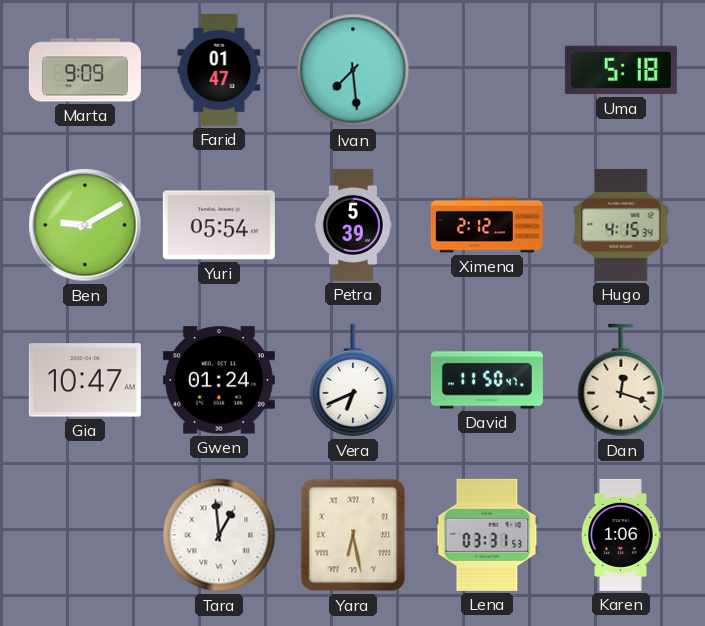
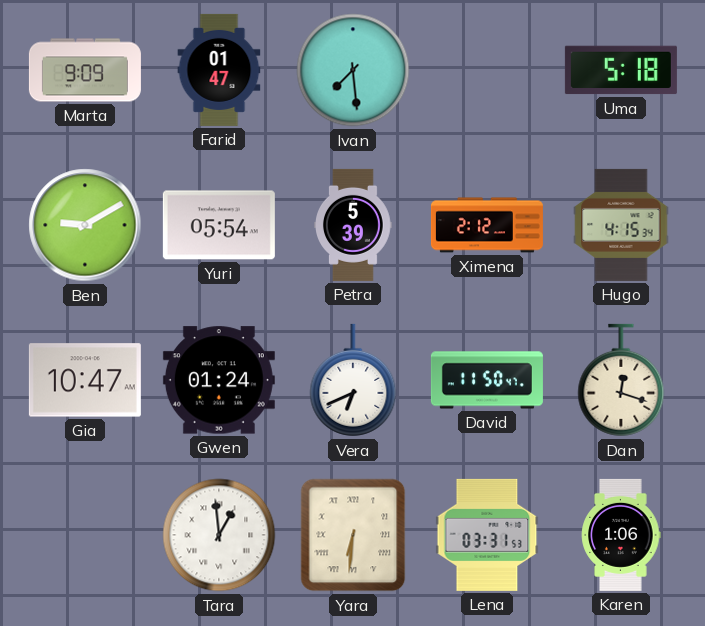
Yara: 6:28 -> 6:31 (353, 535)
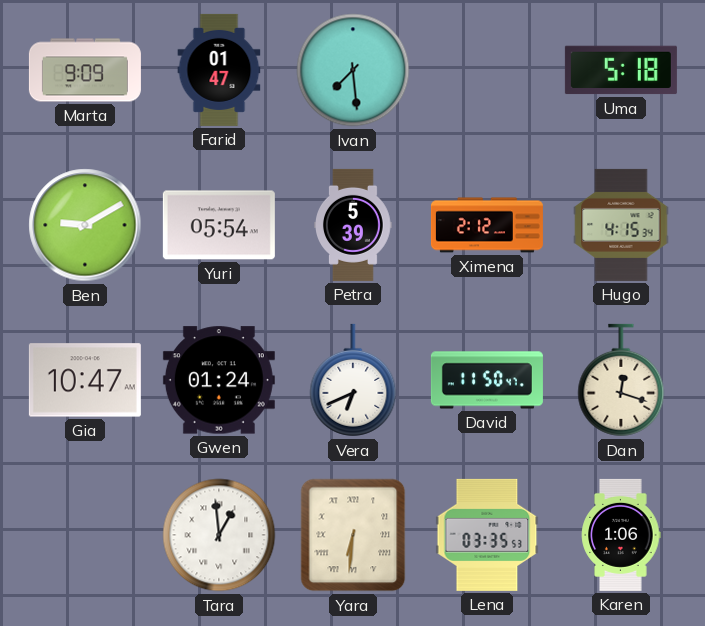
Lena: 03:31 -> 03:35 (487, 535)
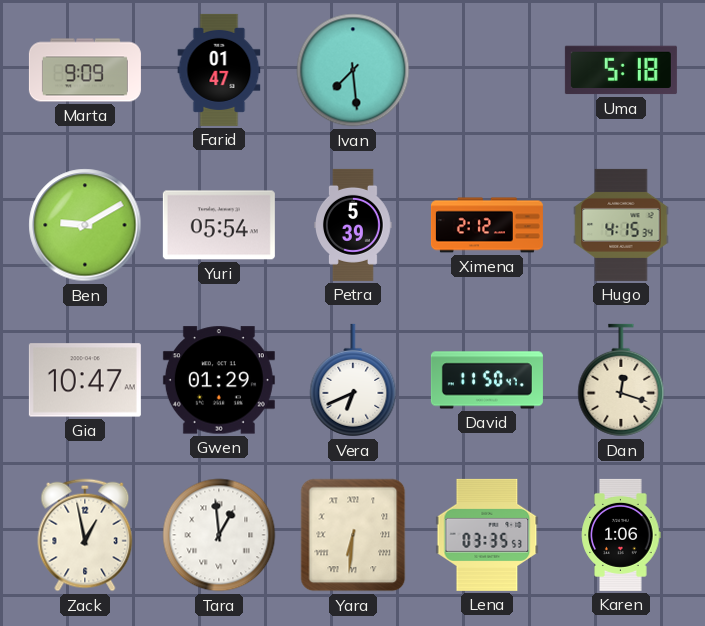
Gwen: 01:24 -> 01:29 (219, 380)
Zack: none -> 12:58 (85, 535)
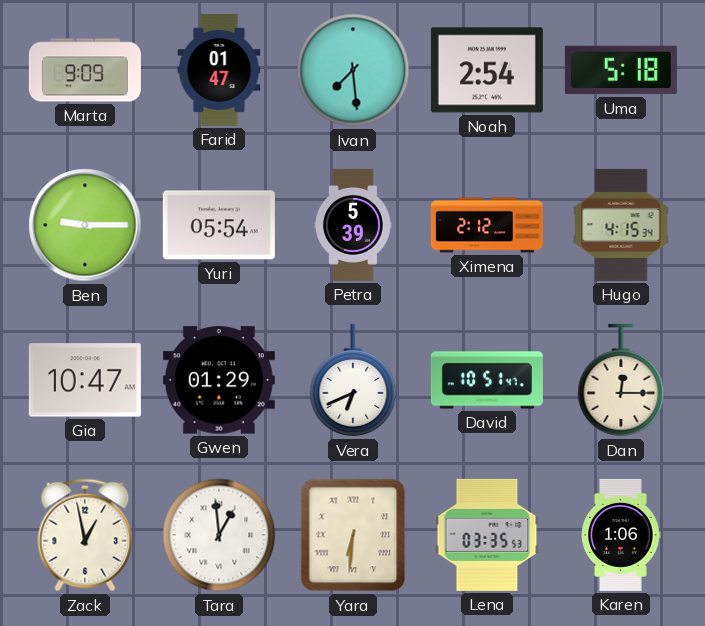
Noah: none -> 2:54 (487, 70)
Ben: 9:10 -> 9:15 (85, 225)
David: 11:50 -> 10:51 (487, 380)
Dan: 12:18 -> 12:15 (621, 380)
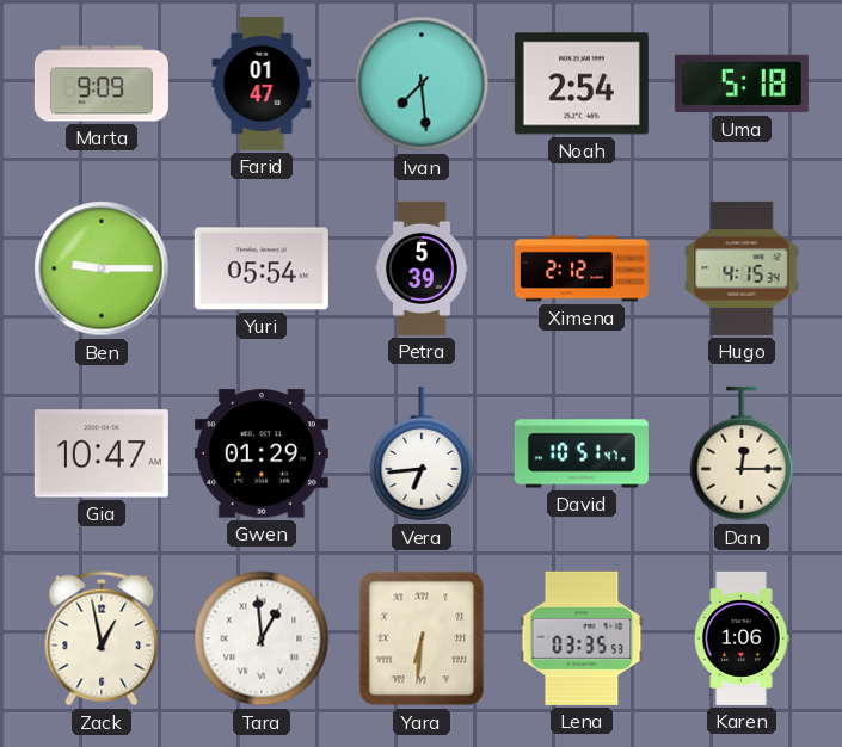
Vera: 6:41 -> 6:44 (422, 453)
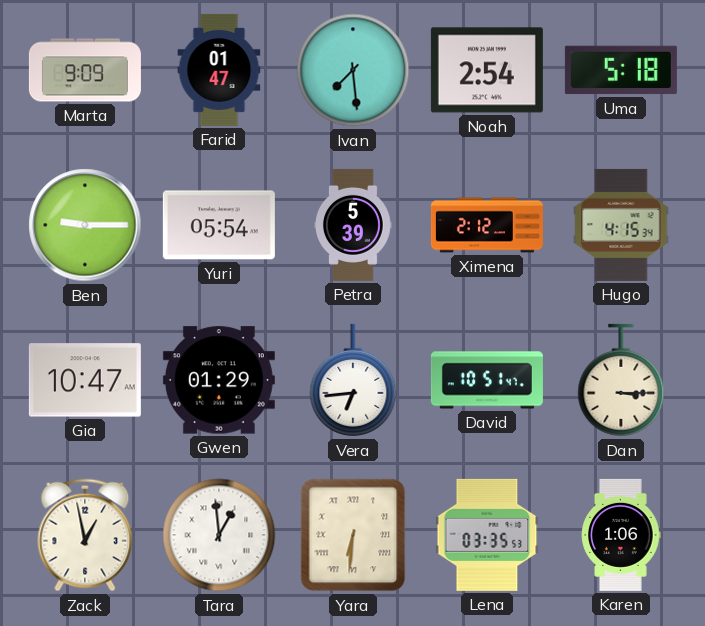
Dan: 12:15 -> 3:15 (621, 380)
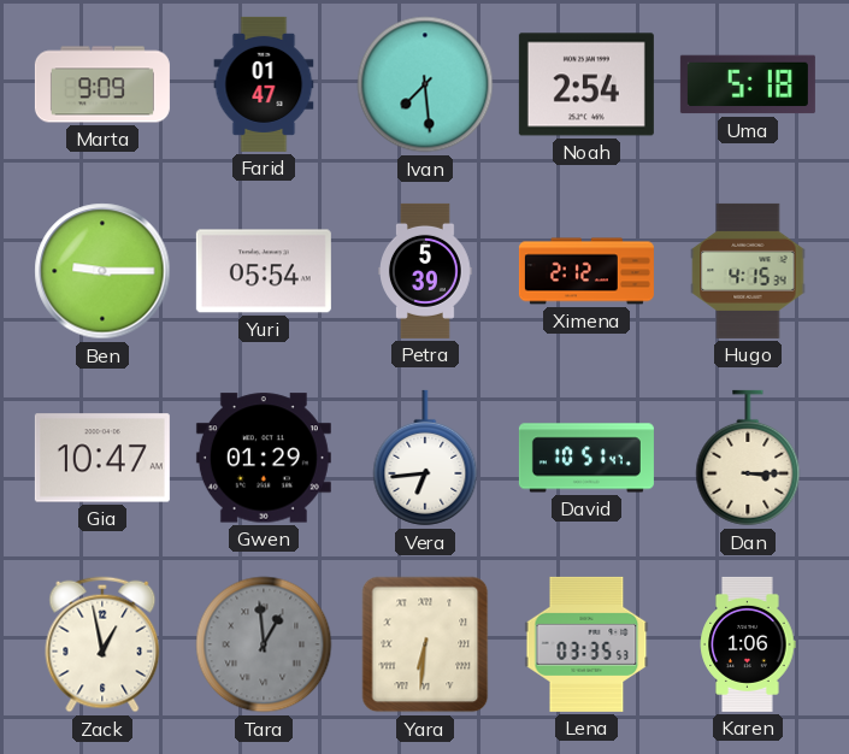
Tara dial: white -> grey (264, 644)
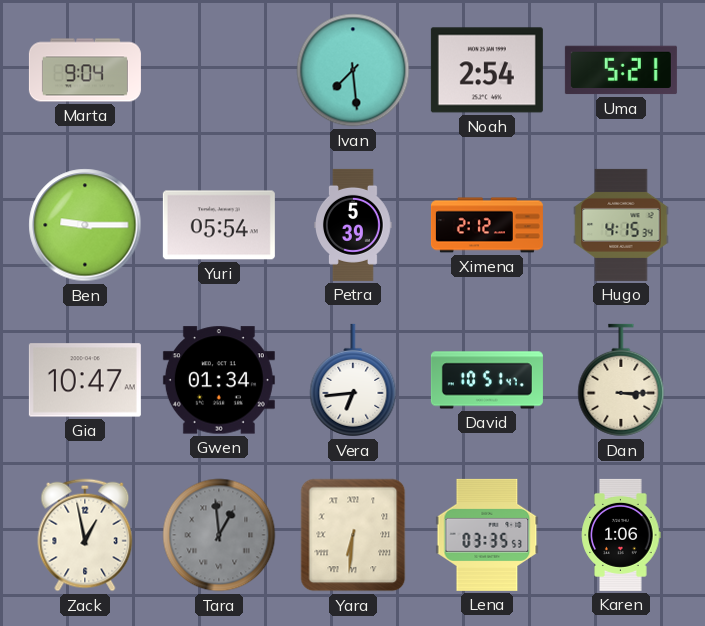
Marta: 9:09 -> 9:04 (85, 70)
Farid: 01:47 -> none (264, 84)
Uma: 5:18 -> 5:21 (621, 70)
Gwen: 01:29 -> 01:34 (219, 380)
